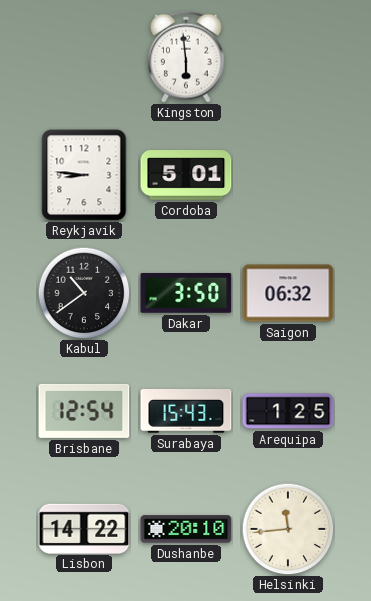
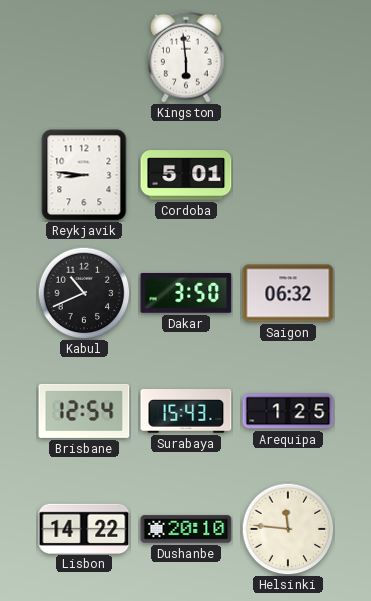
Kabul: 10:39 -> 10:41 (84, 293)
Helsinki: 11:44 -> 11:46 (288, 529)
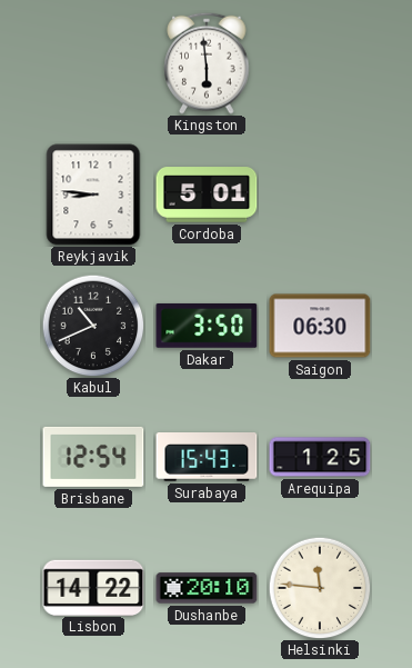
Saigon: 06:32 -> 06:30 (320, 326)
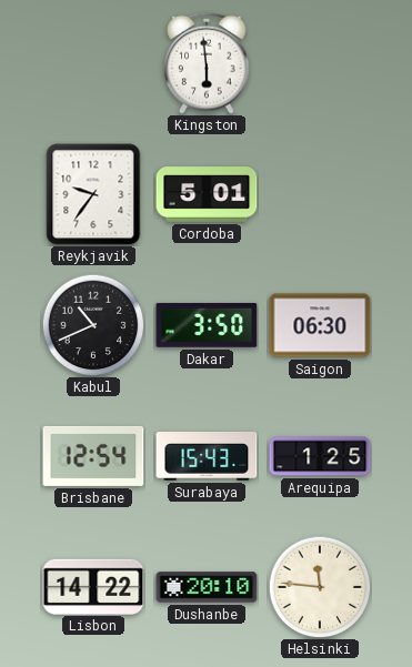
Reykjavik: 8:46 -> 9:36 (93, 194)
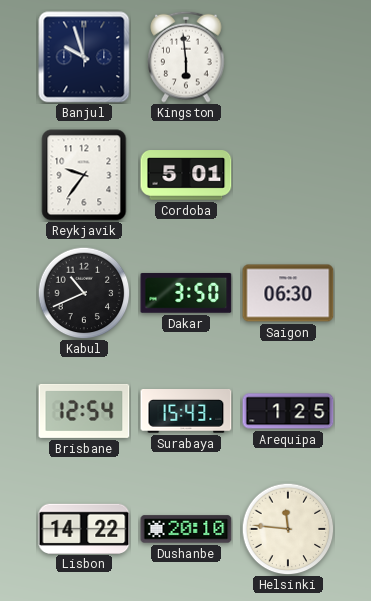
Banjul: none -> 9:57 (84, 57)
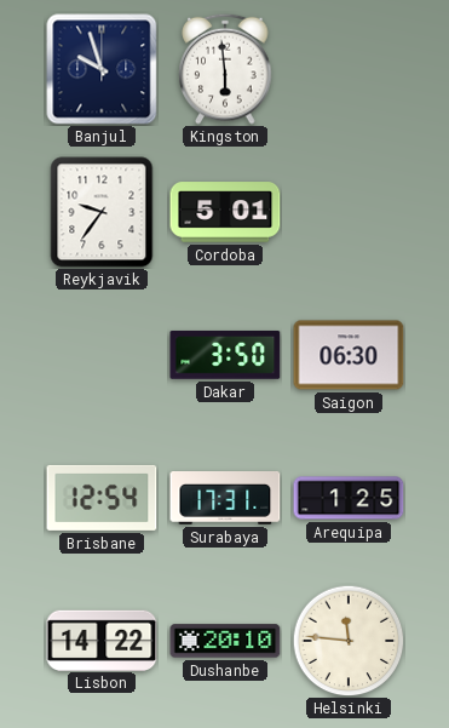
Kabul: 10:41 -> none (84, 293)
Surabaya: 15:43 -> 17:31 (225, 498)
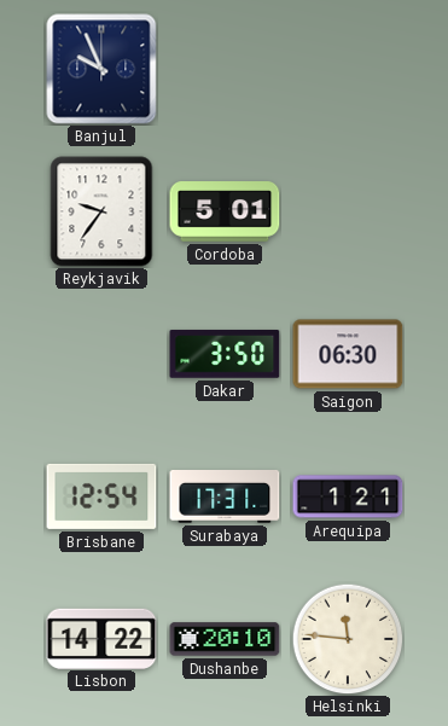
Banjul: 9:57 -> 9:56 (101, 69)
Kingston: 5:59 -> none (225, 69)
Arequipa: 1:25 -> 1:21 (348, 496)
